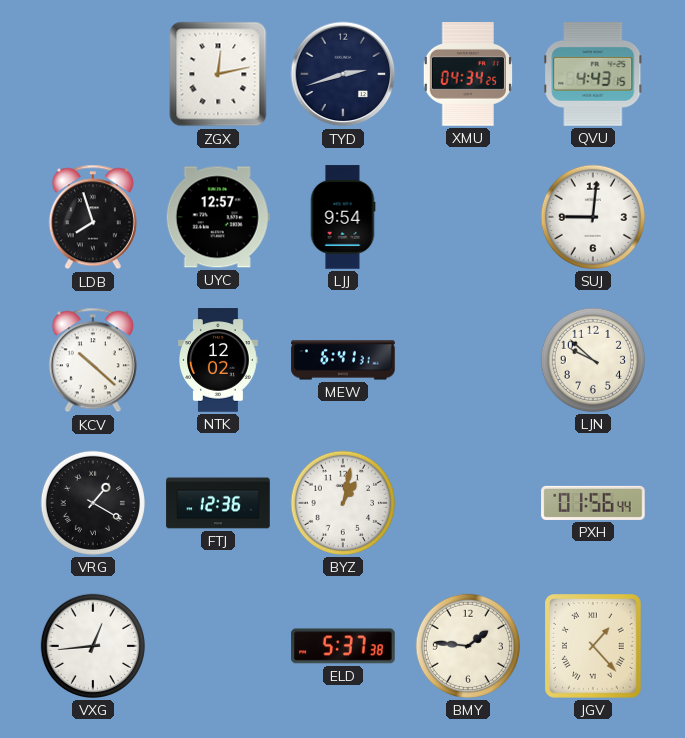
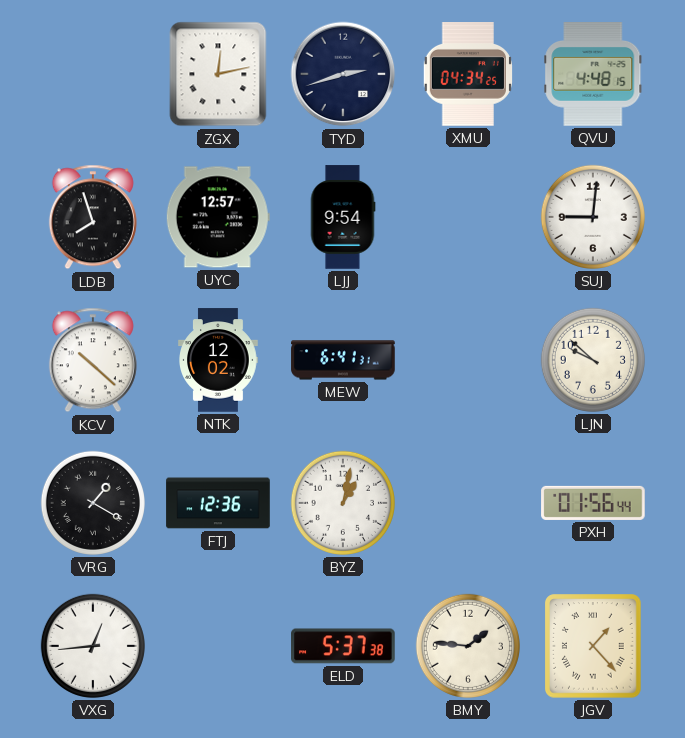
QVU: 4:43 -> 4:48 (593, 74)
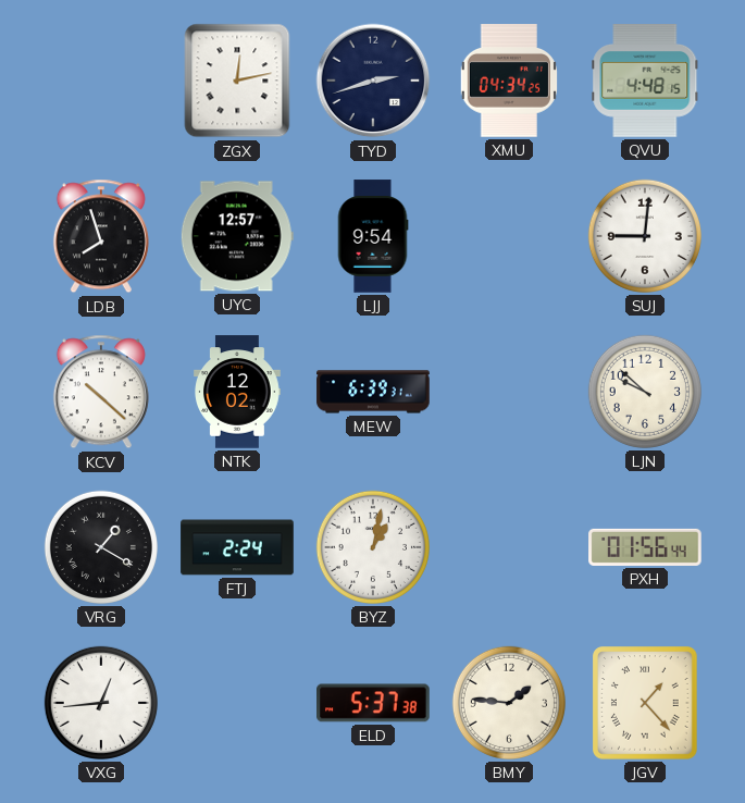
MEW: 6:41 -> 6:39 (373, 392)
FTJ: 12:36 -> 2:24 (237, 547)
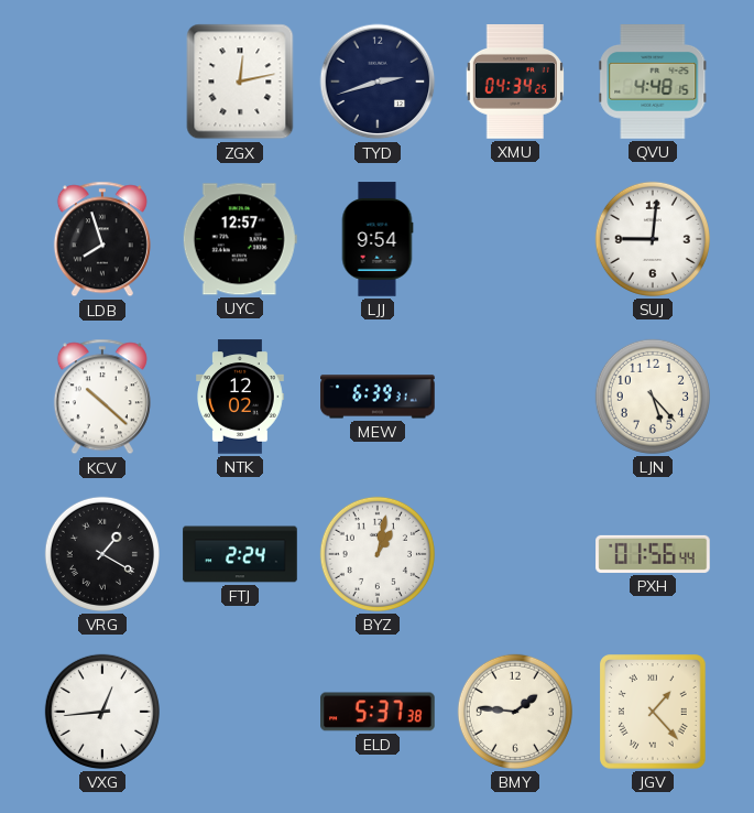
LJN: 9:52 -> 5:23 (653, 397)
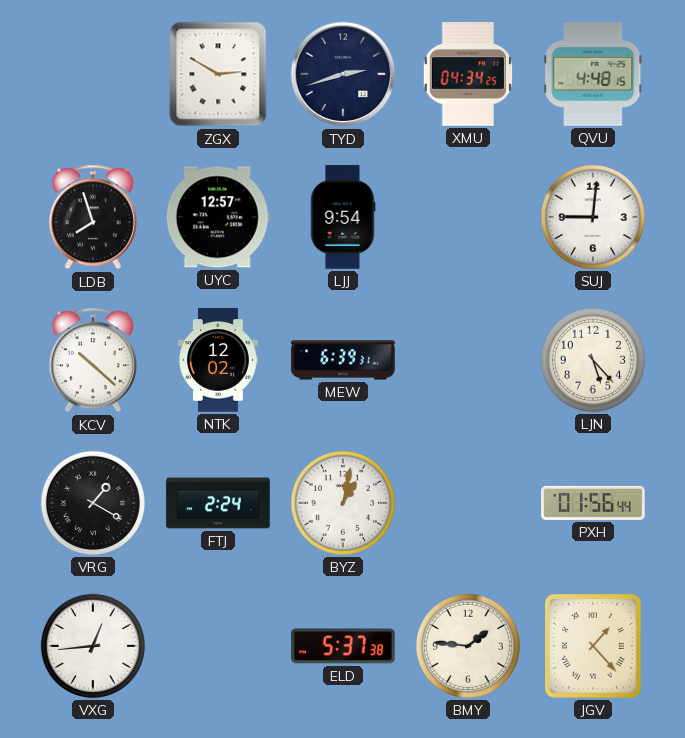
ZGX: 12:13 -> 2:50 (218, 74)
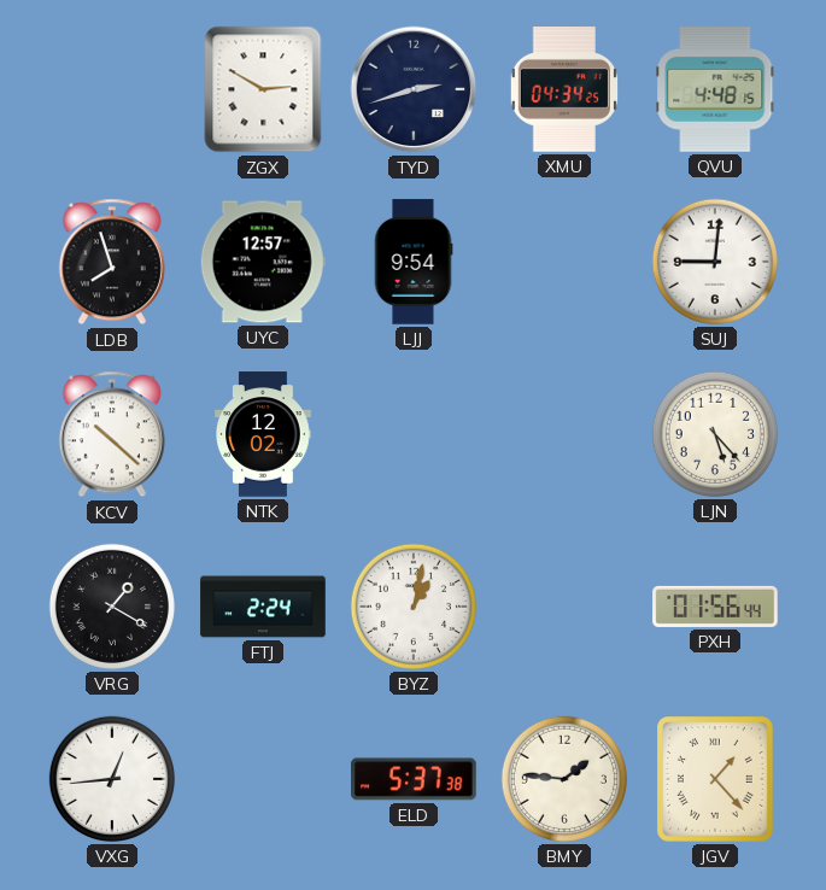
MEW: 6:39 -> none (343, 360)
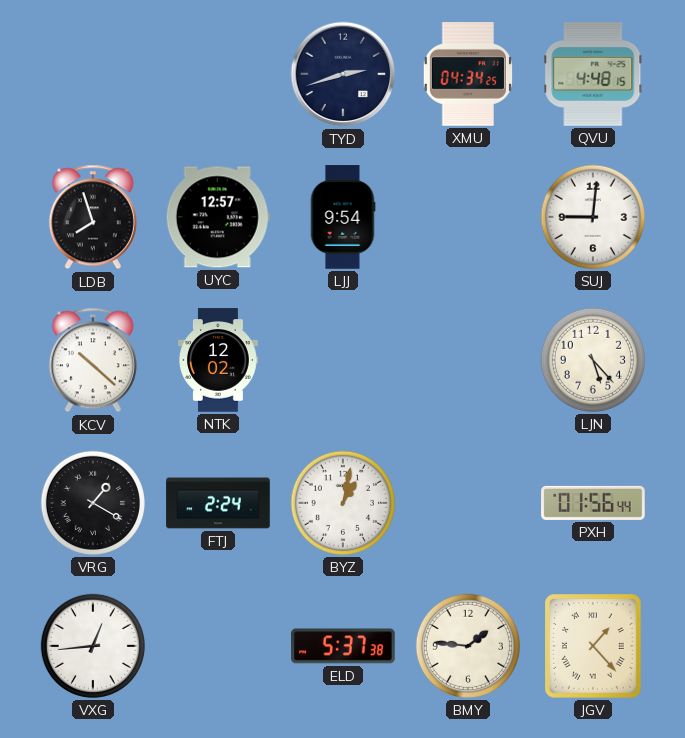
ZGX: 2:50 -> none (263, 89)
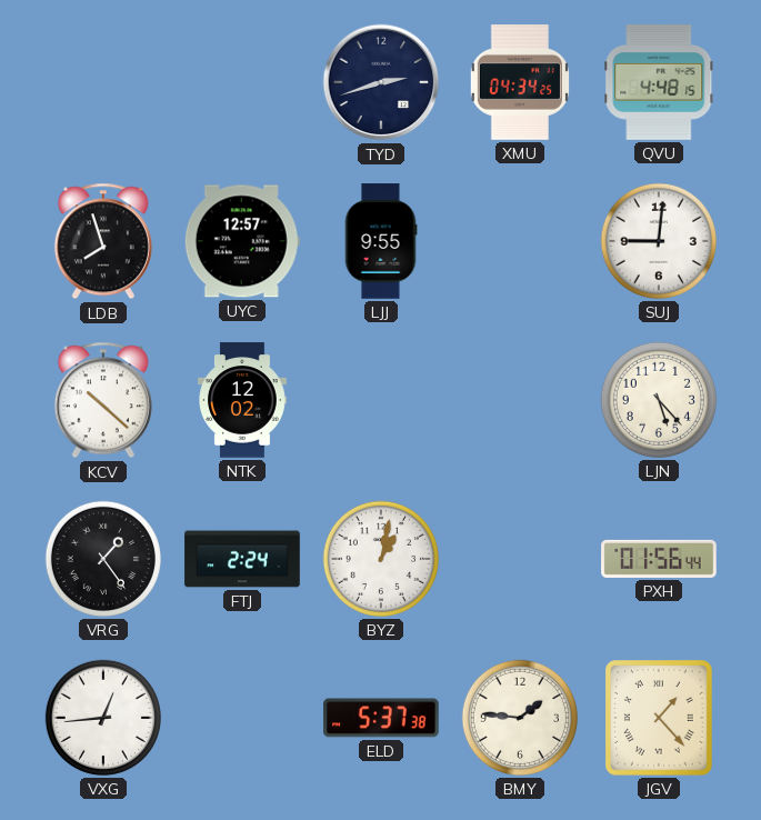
LJJ: 9:54 -> 9:55 (381, 241)
VRG: 1:20 -> 1:24 (103, 559)
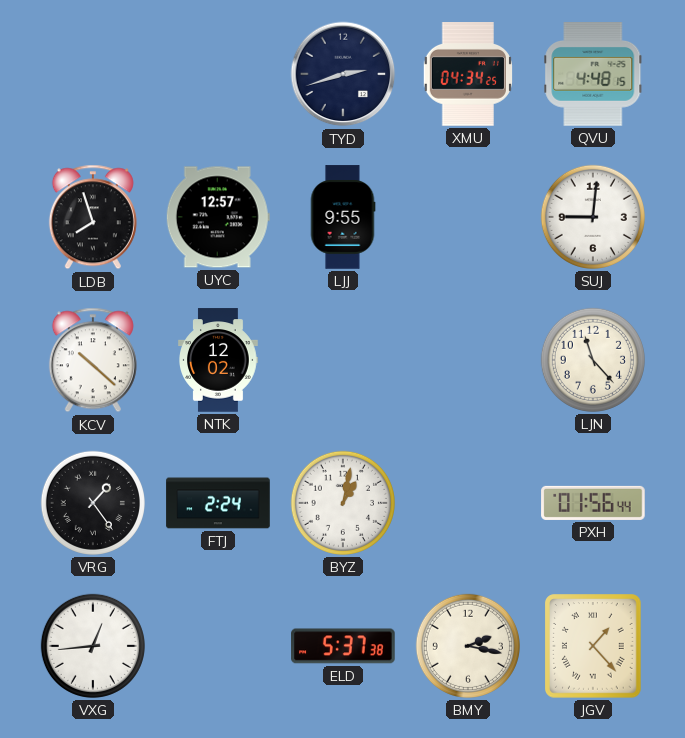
LJN: 5:23 -> 11:23 (593, 360)
BMY: 1:46 -> 2:17 (468, 646)
